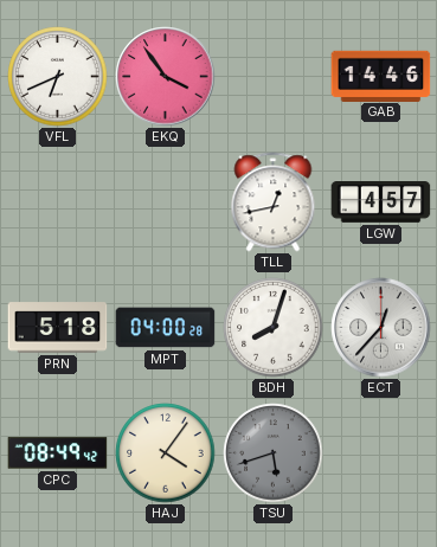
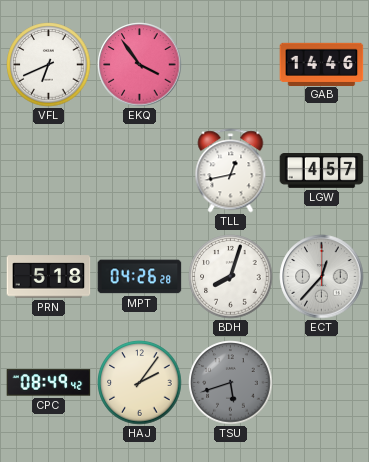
MPT: 04:00 -> 04:26 (140, 277)
HAJ: 4:06 -> 2:06 (140, 383)
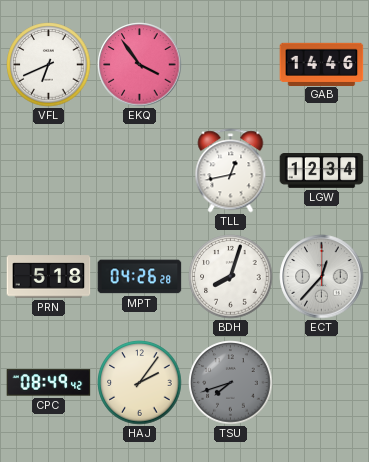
LGW: 4:57 -> 12:34 (322, 171)
TSU: 5:42 -> 7:42 (231, 383)
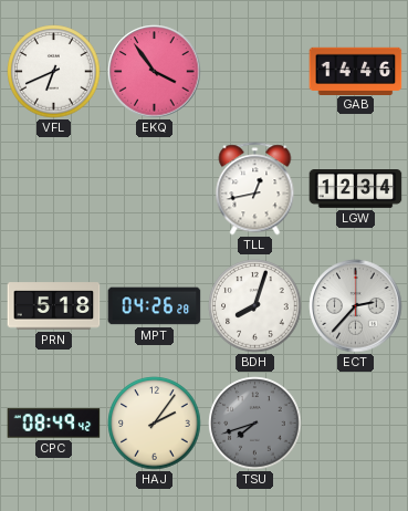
ECT: 12:37 -> 2:37 (356, 306)
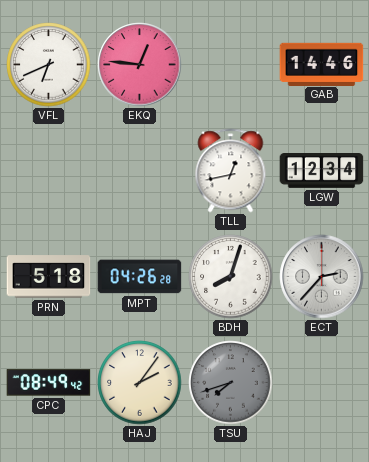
EKQ: 3:54 -> 12:46 (140, 65)
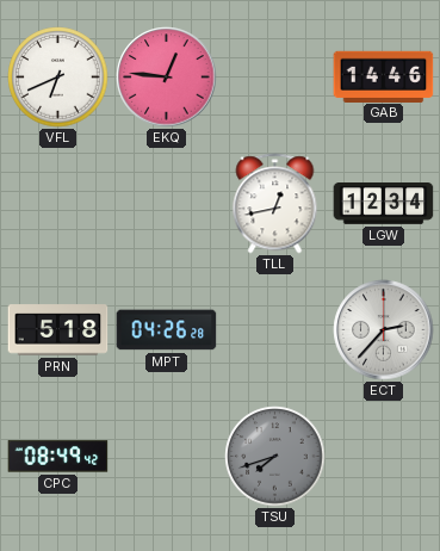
BDH: 8:03 -> none (231, 277)
HAJ: 2:06 -> none (140, 383)
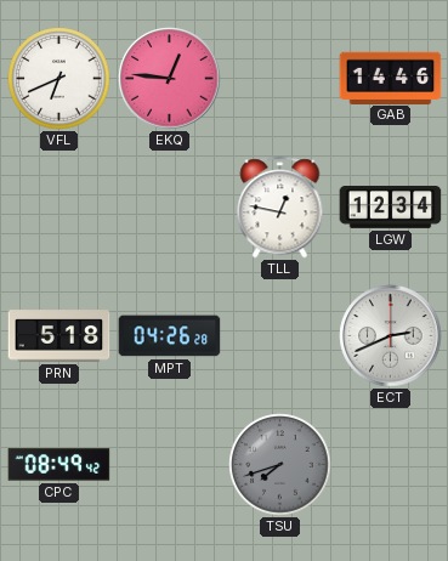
TLL: 12:43 -> 12:47 (280, 208)
ECT: 2:37 -> 2:41 (391, 336)
